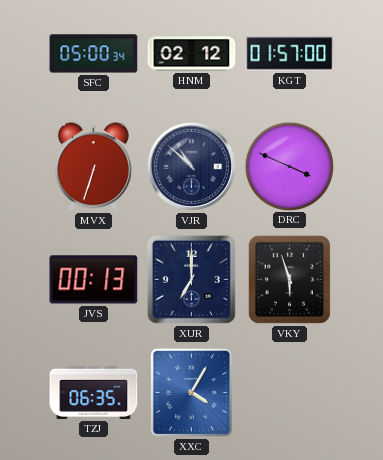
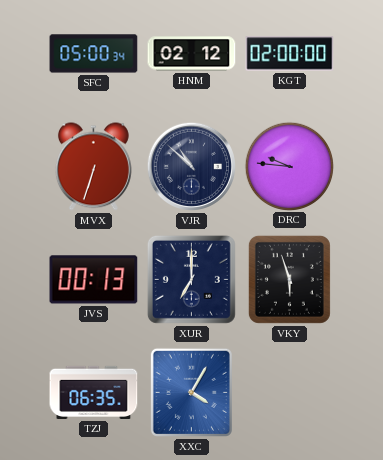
KGT: 01:57 -> 02:00 (290, 54)
DRC: 3:49 -> 9:46 (289, 166)
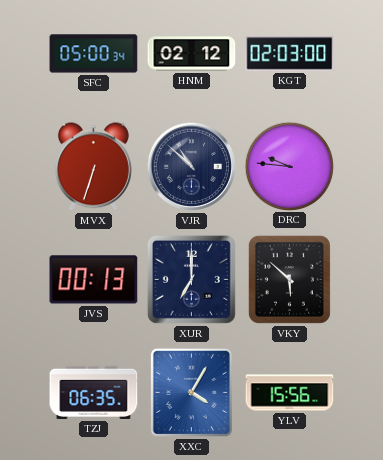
KGT: 02:00 -> 02:03 (290, 54)
VKY: 5:57 -> 5:52 (289, 279)
YLV: none -> 15:56 (290, 393)
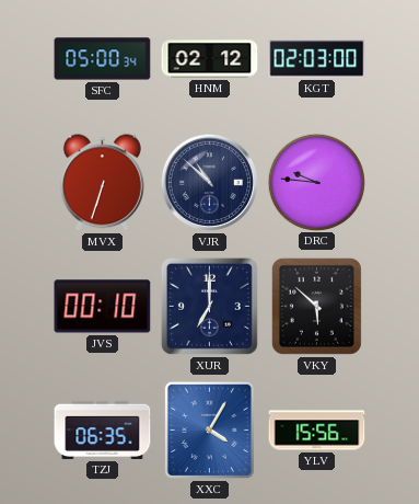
JVS: 00:13 -> 00:10 (103, 307)
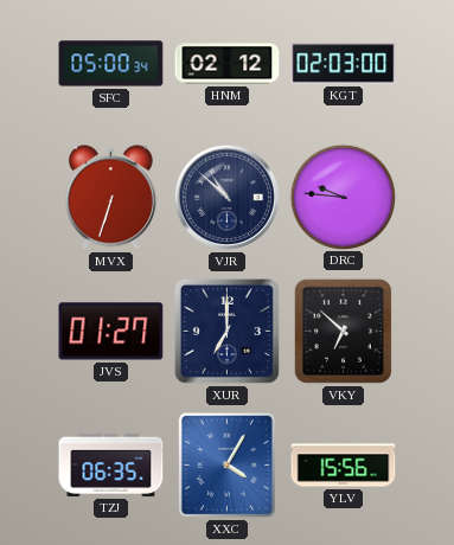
JVS: 00:10 -> 01:27 (111, 332)
VKY: 5:52 -> 6:52 (343, 331)
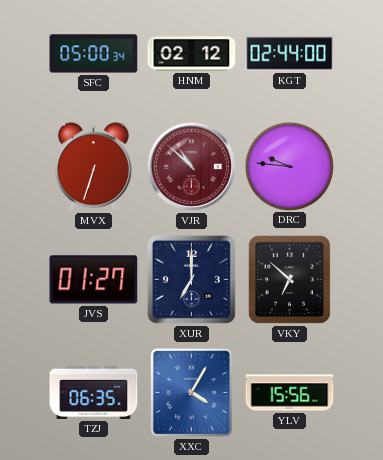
KGT: 02:03 -> 02:44 (290, 54)
VJR dial: navy -> burgundy (191, 166)
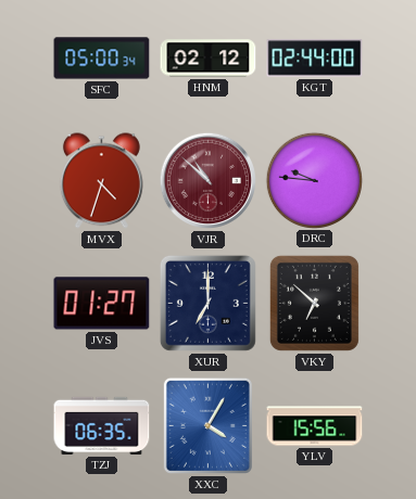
MVX: 6:33 -> 4:33 (101, 181)
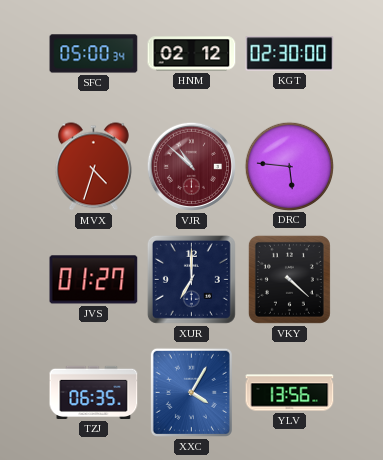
KGT: 02:44 -> 02:30 (290, 54)
DRC: 9:46 -> 5:46 (289, 166)
VKY: 6:52 -> 4:22 (289, 279)
YLV: 15:56 -> 13:56 (290, 393)
